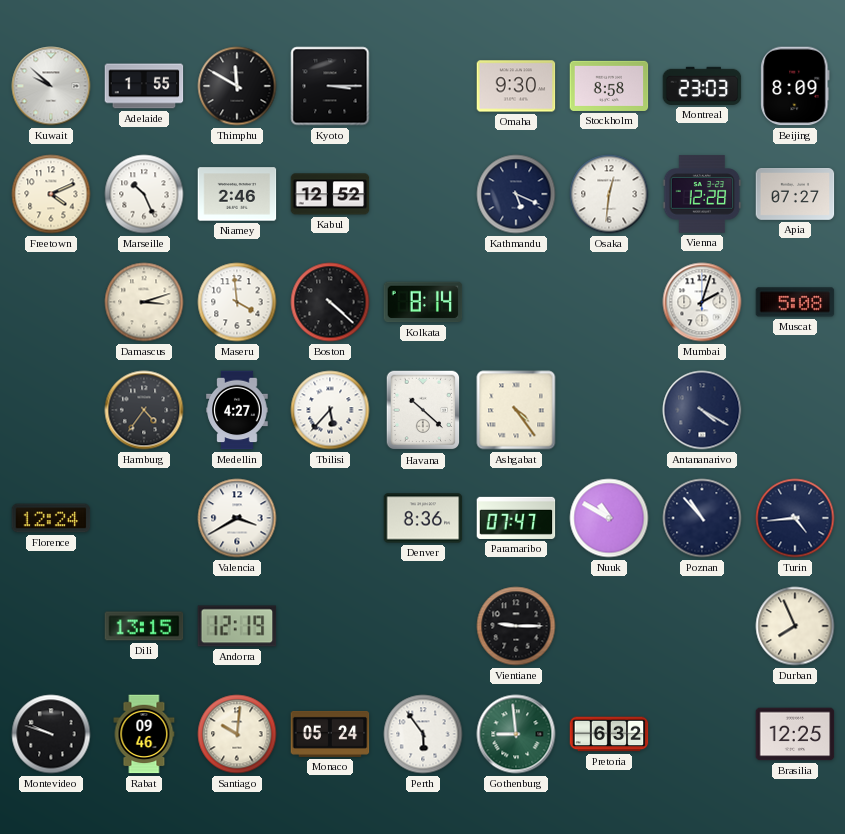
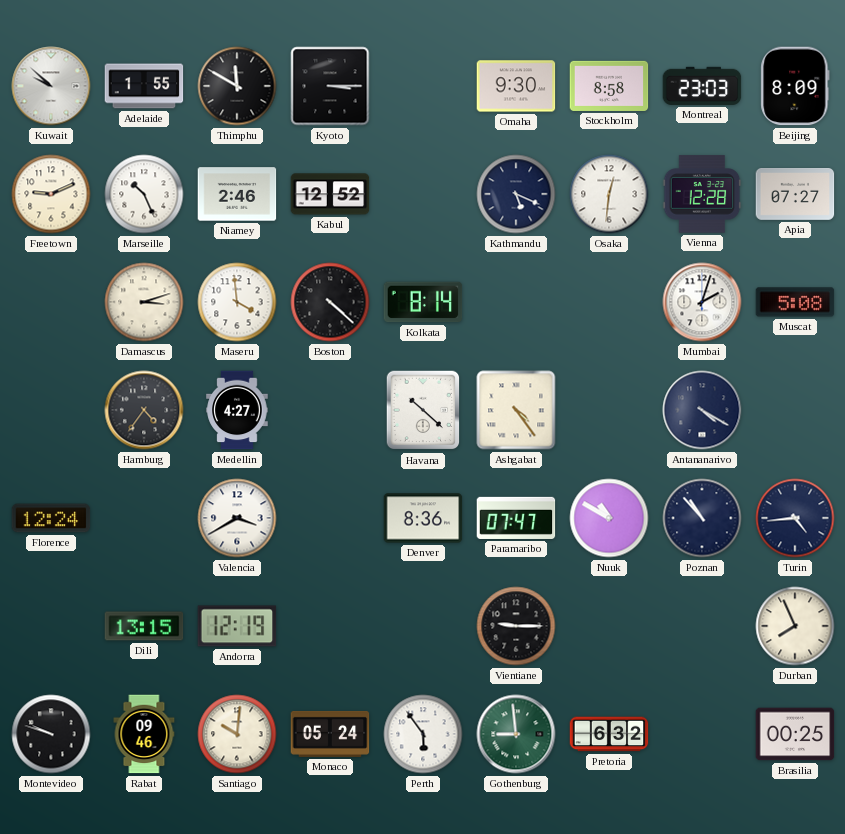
Freetown: 4:11 -> 9:11 (51, 194)
Tbilisi: 5:37 -> none (330, 410)
Brasilia: 12:25 -> 00:25 (795, 734)
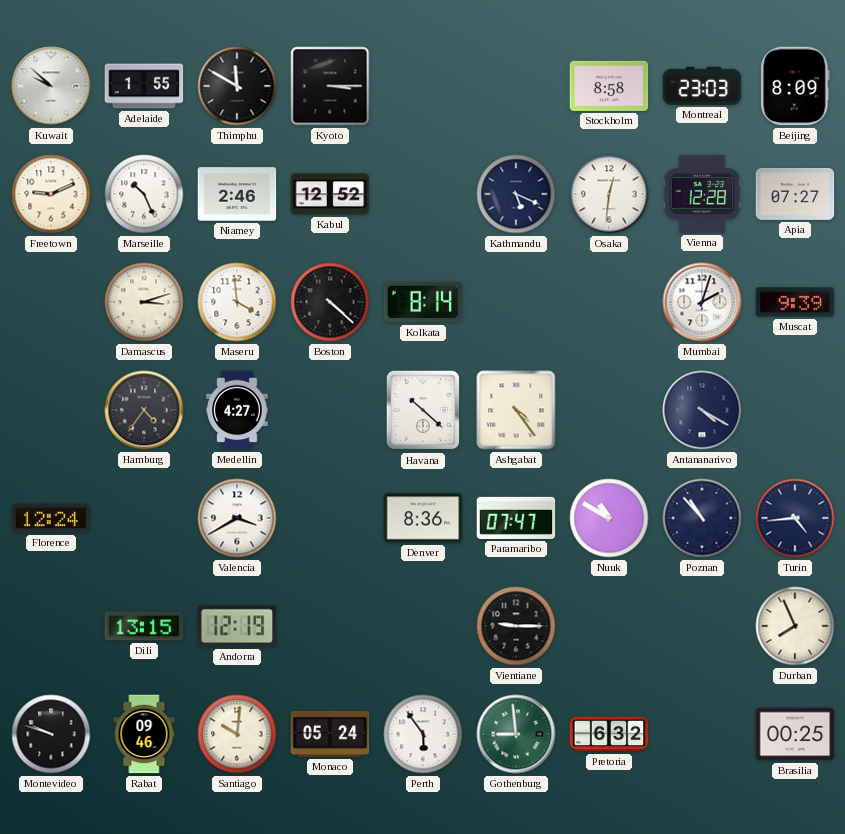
Omaha: 9:30 -> none (516, 86)
Muscat: 5:08 -> 9:39 (795, 302)
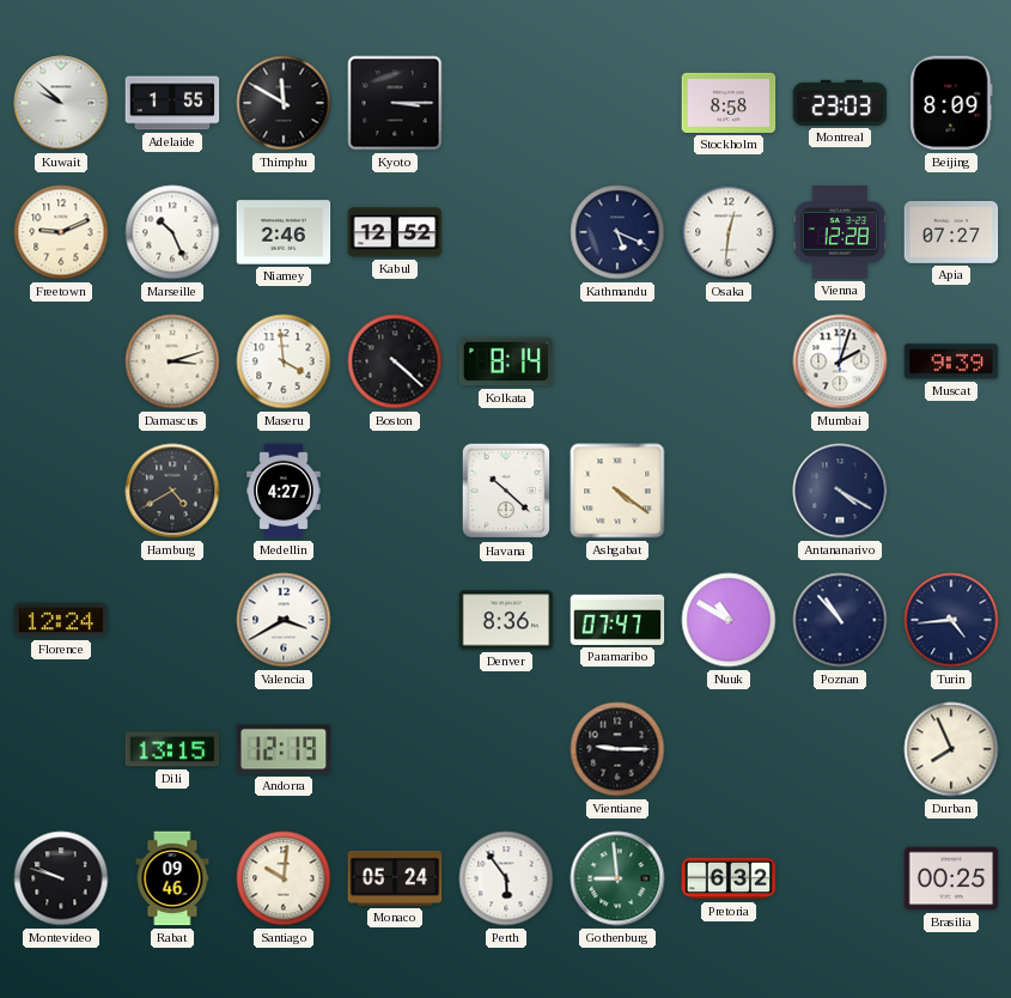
Hamburg: 4:36 -> 4:40 (172, 491)
Ashgabat: 4:24 -> 4:21 (617, 491)
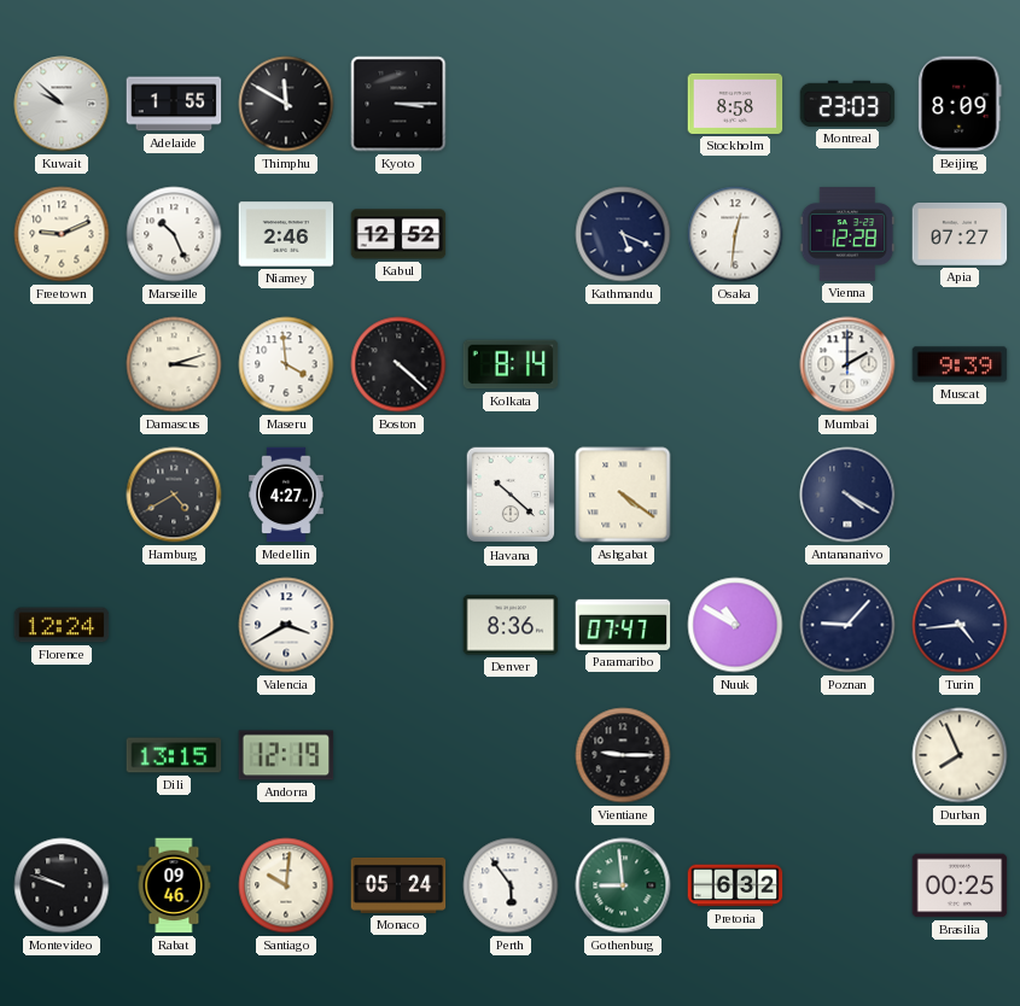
Mumbai: 2:03 -> 2:00 (847, 364)
Poznan: 10:53 -> 9:07 (847, 625)
